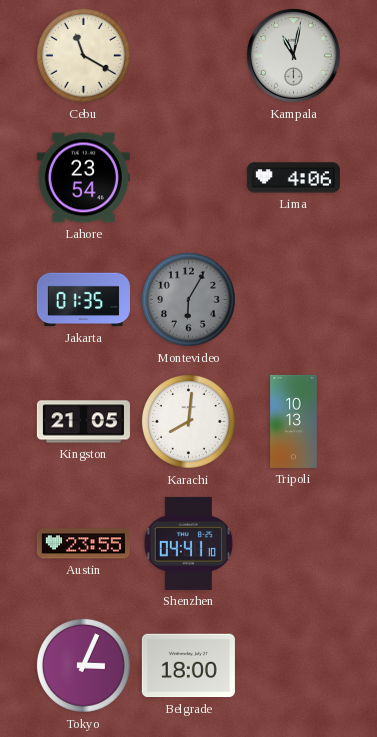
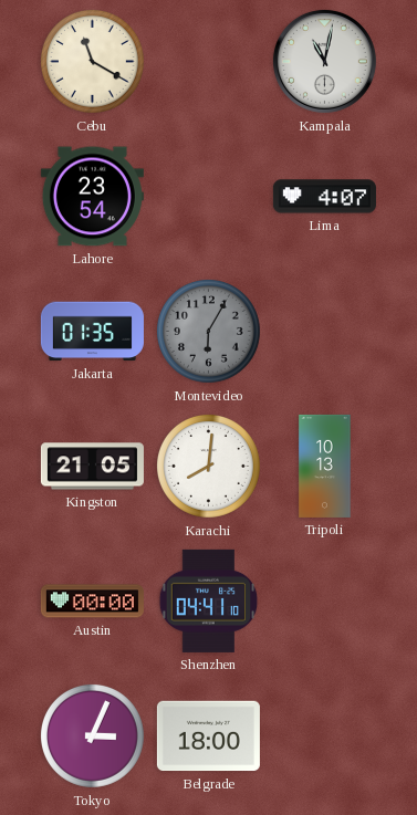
Lima: 4:06 -> 4:07 (324, 197)
Austin: 23:55 -> 00:00 (92, 602)
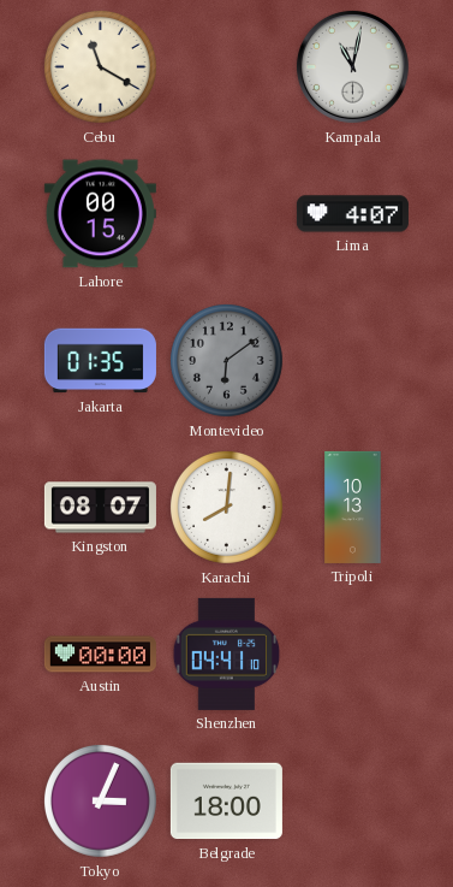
Lahore: 23:54 -> 00:15 (100, 214)
Montevideo: 6:05 -> 6:09 (227, 361)
Kingston: 21:05 -> 08:07 (100, 508)
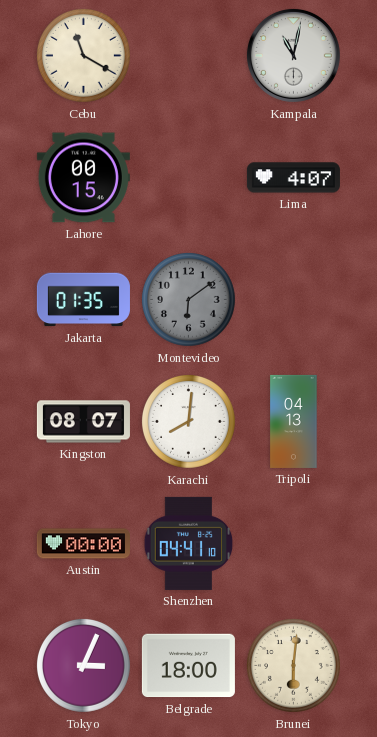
Tripoli: 10:13 -> 04:13 (294, 421)
Brunei: none -> 6:01 (294, 666)
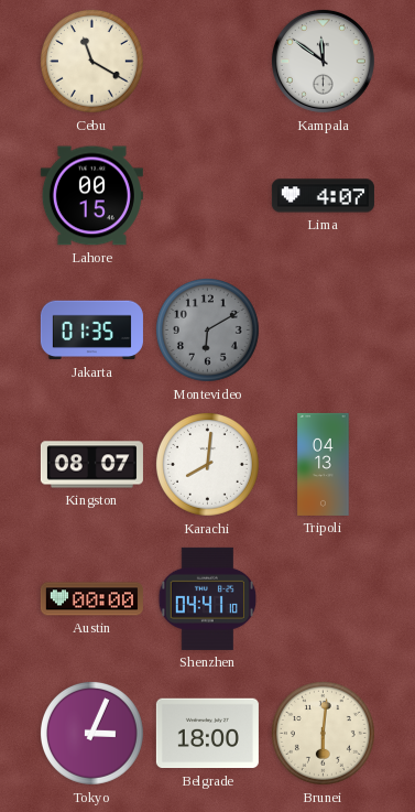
Kampala: 11:02 -> 11:51 (323, 61)
Montevideo: 6:09 -> 6:10 (208, 331)
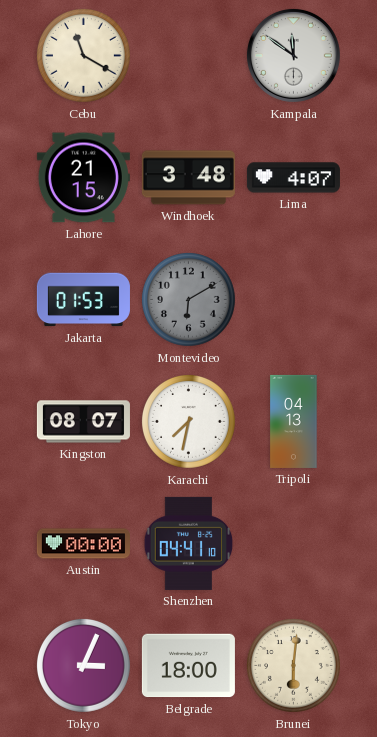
Lahore: 00:15 -> 21:15 (83, 178)
Windhoek: none -> 3:48 (188, 178)
Jakarta: 01:35 -> 01:53 (83, 300)
Karachi: 8:01 -> 7:32 (189, 422)
